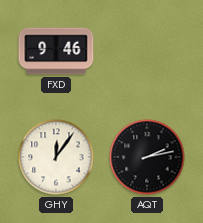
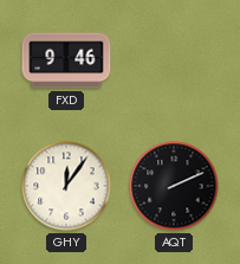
AQT: 2:13 -> 2:11 (174, 186)
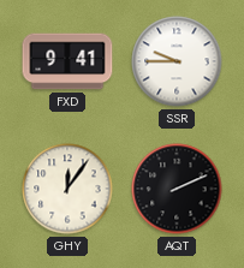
FXD: 9:46 -> 9:41 (67, 61)
SSR: none -> 9:45 (177, 61)
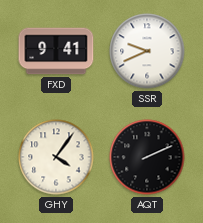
SSR: 9:45 -> 9:41 (147, 51)
GHY: 12:06 -> 4:06 (56, 157)
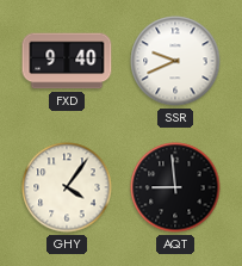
FXD: 9:41 -> 9:40 (67, 61)
AQT: 2:11 -> 8:59 (175, 187)
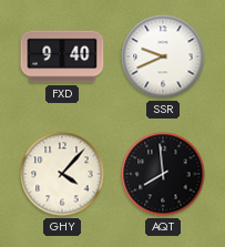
GHY: 4:06 -> 4:07 (62, 174)
AQT: 8:59 -> 7:59 (163, 174)
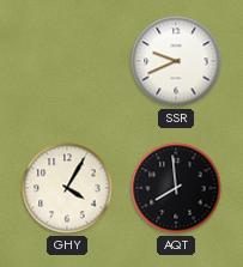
FXD: 9:40 -> none (62, 56)
GHY: 4:07 -> 4:05 (67, 188)
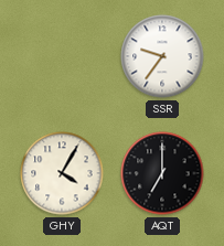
SSR: 9:41 -> 9:36 (162, 56)
AQT: 7:59 -> 7:00 (162, 173)
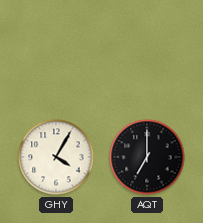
SSR: 9:36 -> none (162, 56)
